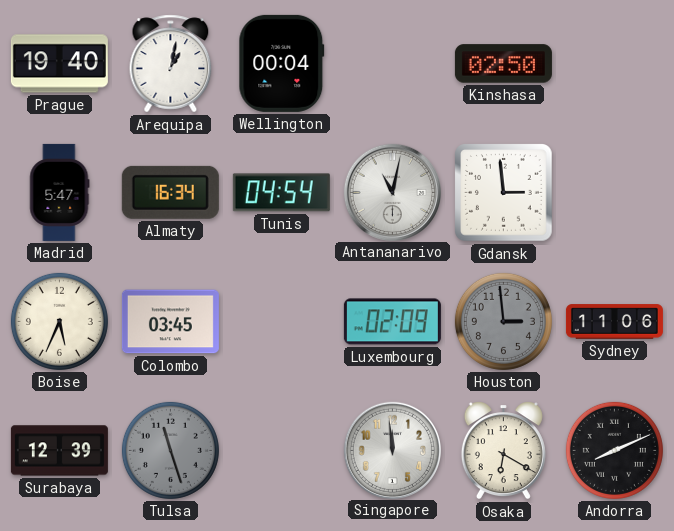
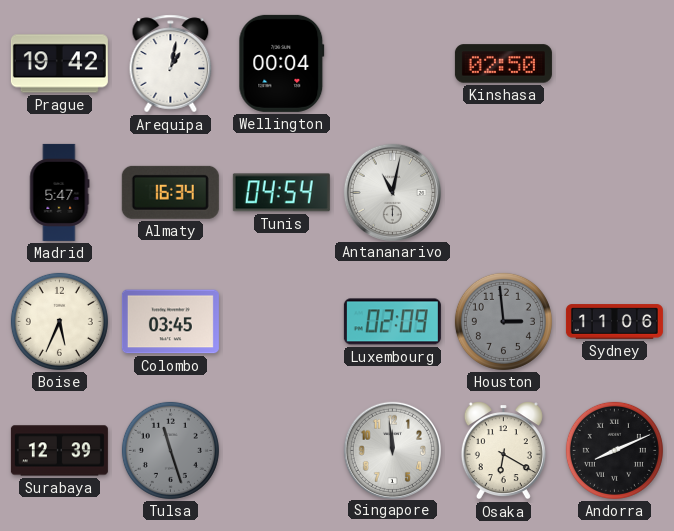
Prague: 19:40 -> 19:42 (59, 64)
Gdansk: 2:59 -> none (504, 193)
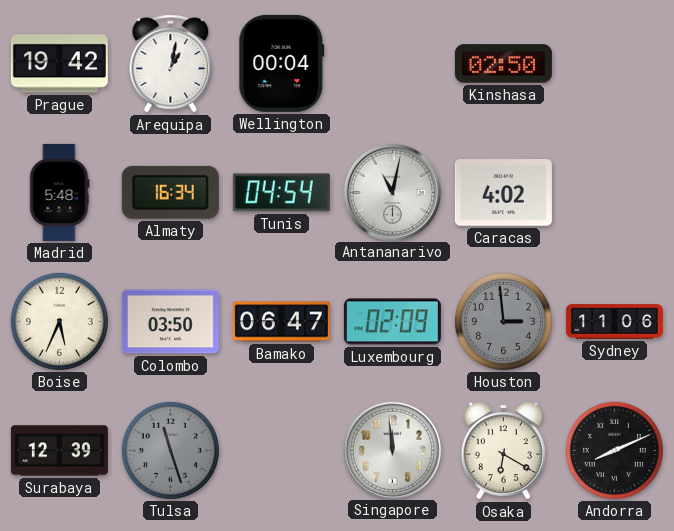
Madrid: 5:47 -> 5:48 (59, 192)
Caracas: none -> 4:02 (503, 193)
Colombo: 03:45 -> 03:50 (170, 322)
Bamako: none -> 06:47 (281, 322)
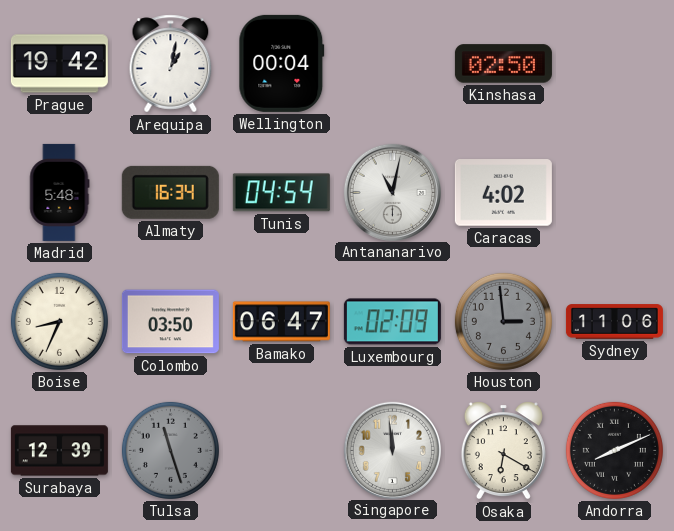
Boise: 5:34 -> 8:34 (59, 321)
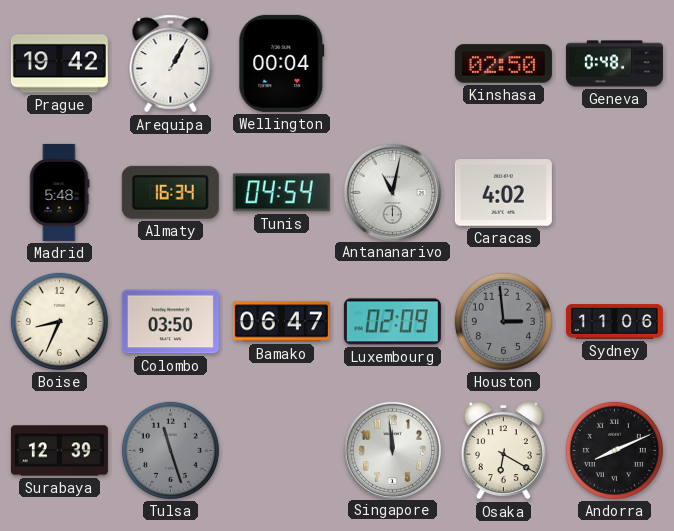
Arequipa: 1:02 -> 1:05 (171, 64)
Geneva: none -> 0:48 (614, 64)
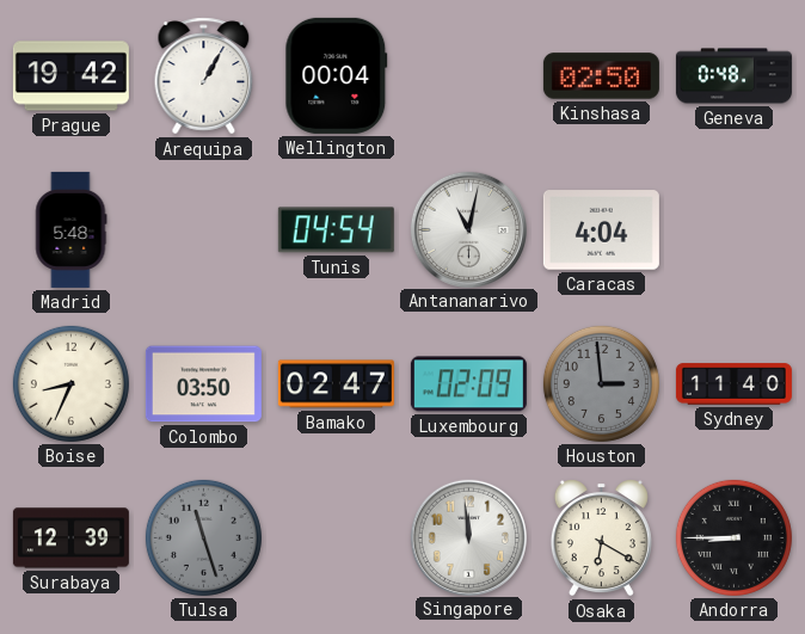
Almaty: 16:34 -> none (170, 192)
Caracas: 4:02 -> 4:04 (601, 230)
Bamako: 06:47 -> 02:47 (336, 384)
Sydney: 11:06 -> 11:40 (733, 384)
Andorra: 8:11 -> 8:45 (733, 537)
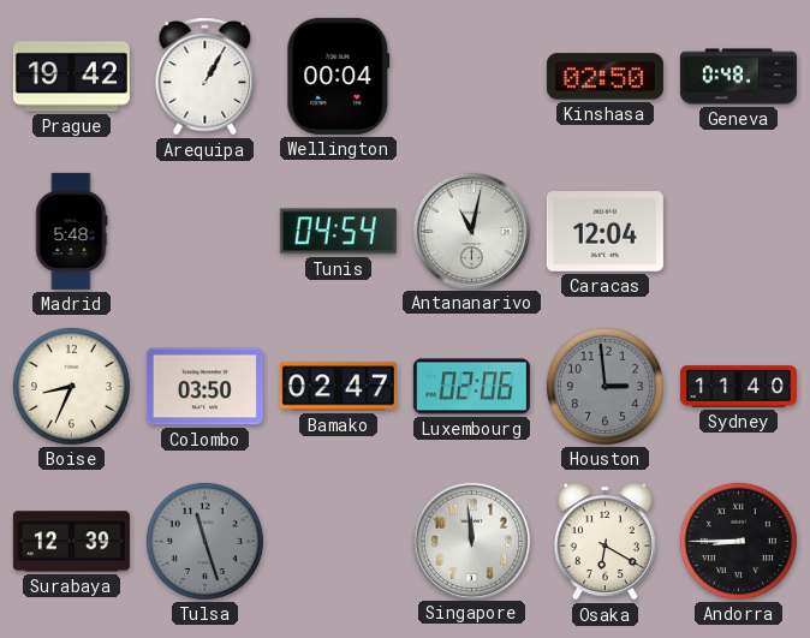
Caracas: 4:04 -> 12:04 (604, 232)
Luxembourg: 02:09 -> 02:06 (471, 387)
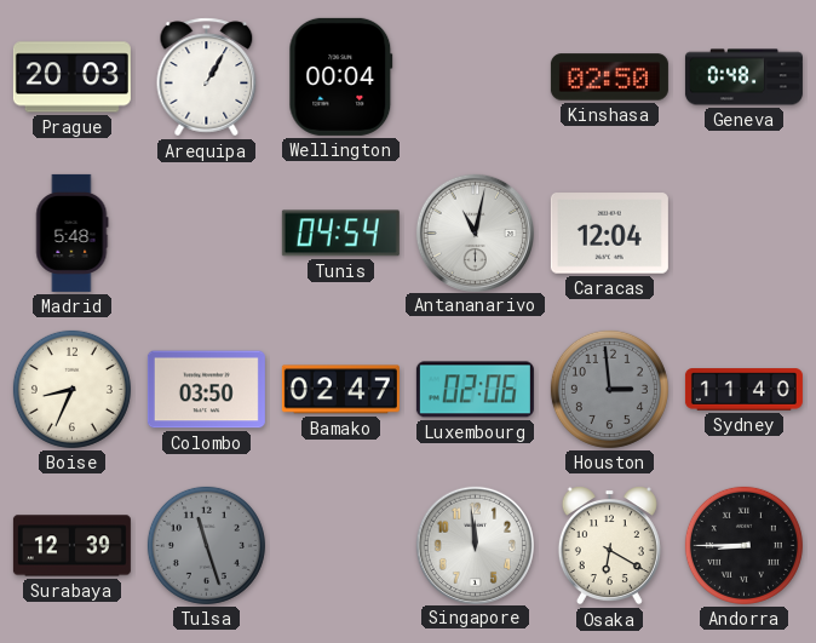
Prague: 19:42 -> 20:03 (71, 77)
